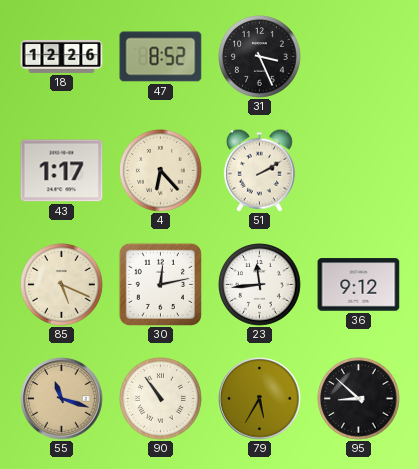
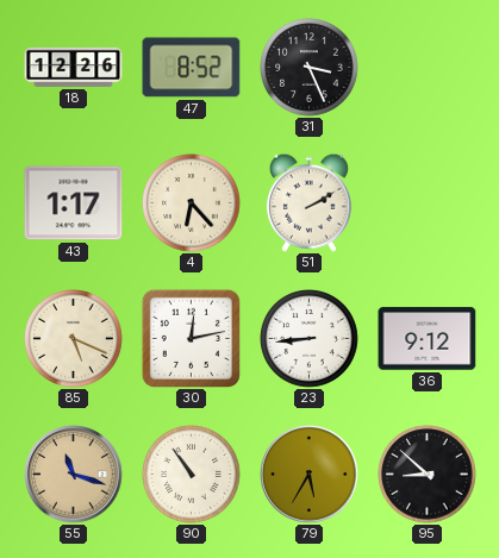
23: 11:44 -> 8:44 (310, 339)
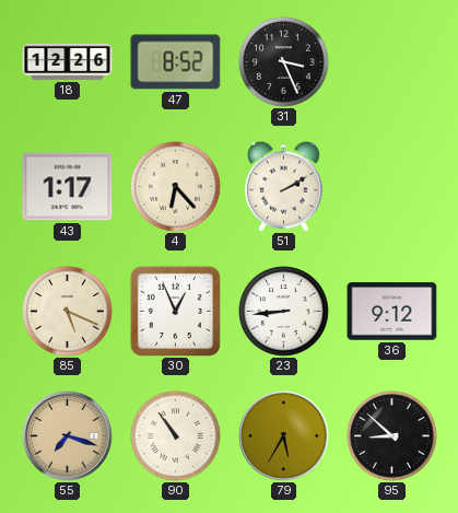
30: 12:13 -> 12:56 (175, 311)
55: 11:18 -> 7:18 (68, 436)
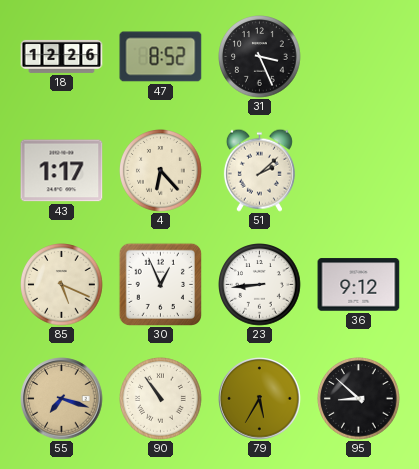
51: 2:10 -> 2:08 (259, 170)
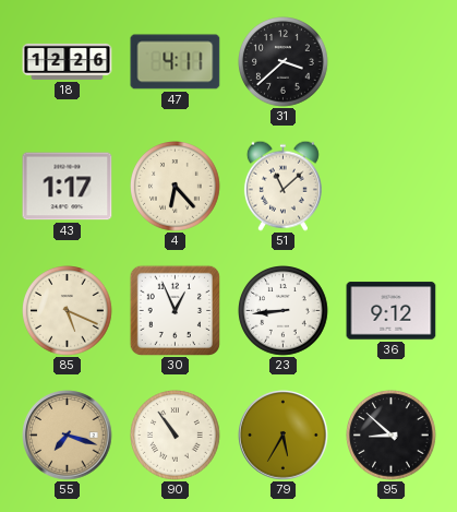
47: 8:52 -> 4:11 (176, 62)
31: 3:26 -> 3:38 (284, 62)
51: 2:08 -> 11:08 (282, 186)
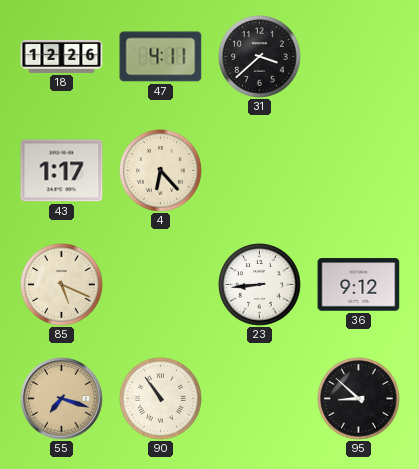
51: 11:08 -> none (282, 186)
30: 12:56 -> none (175, 310)
79: 5:35 -> none (284, 436)
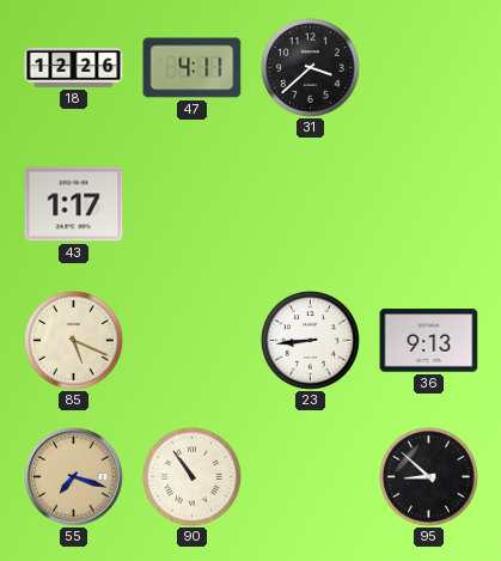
4: 6:23 -> none (161, 171)
36: 9:12 -> 9:13 (429, 341)
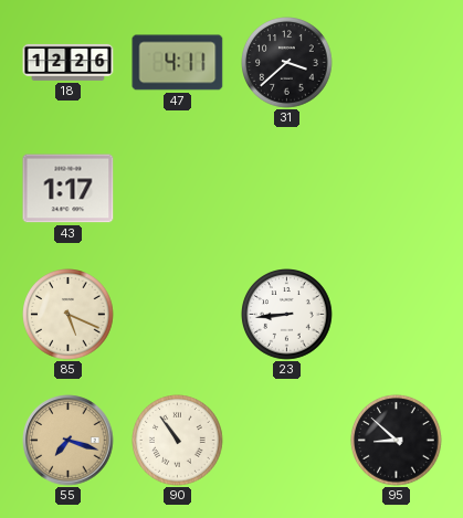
36: 9:13 -> none (429, 341)
